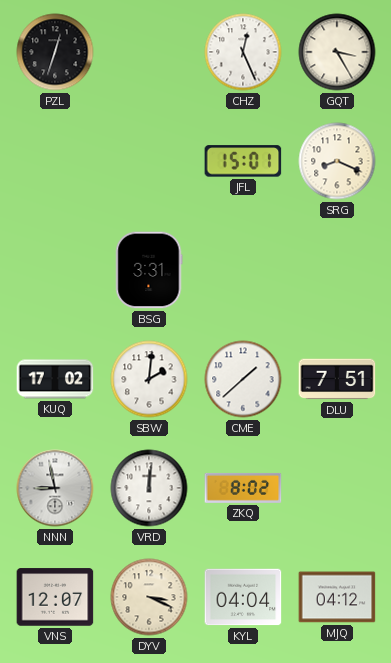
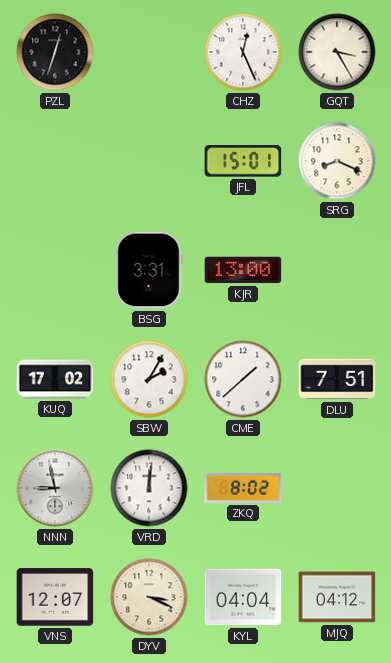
KJR: none -> 13:00 (243, 270)
SBW: 2:01 -> 2:05 (149, 379)
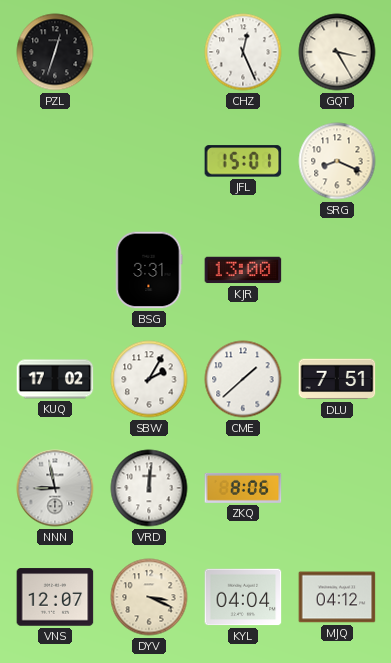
ZKQ: 8:02 -> 8:06 (243, 488)
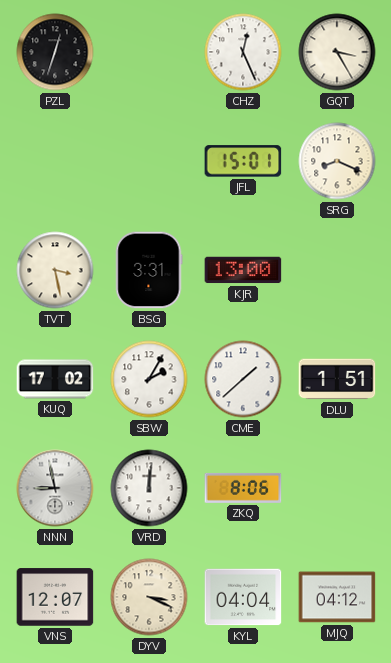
TVT: none -> 3:28 (55, 270)
DLU: 7:51 -> 1:51 (337, 379)
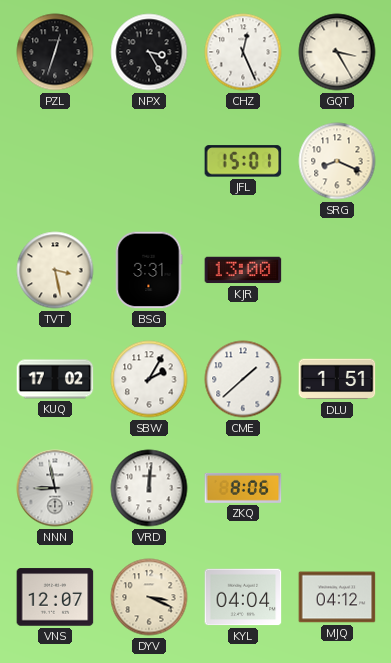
NPX: none -> 3:25 (149, 52)
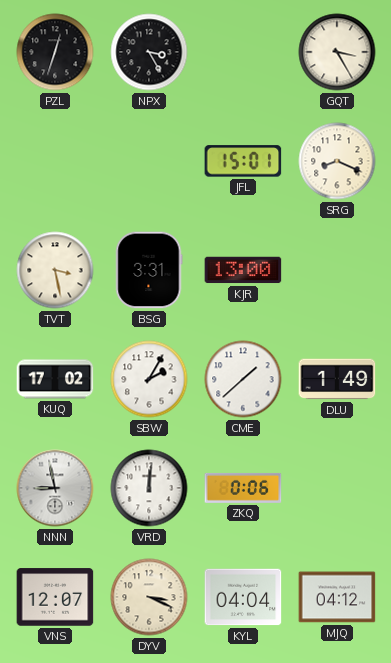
CHZ: 12:26 -> none (243, 52)
DLU: 1:51 -> 1:49 (337, 379)
ZKQ: 8:06 -> 0:06 (243, 488)
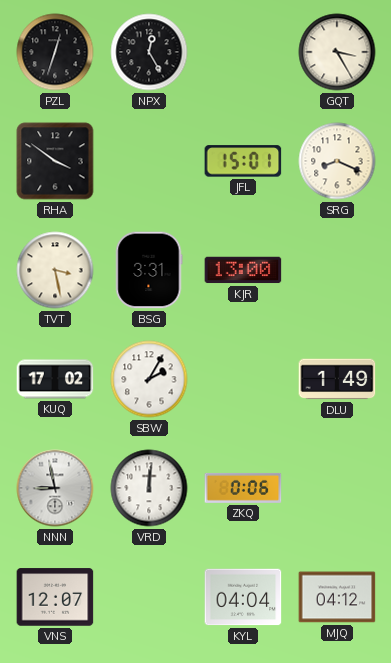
NPX: 3:25 -> 12:25 (149, 52)
RHA: none -> 3:51 (55, 161)
CME: 1:38 -> none (243, 379)
DYV: 3:19 -> none (149, 597)
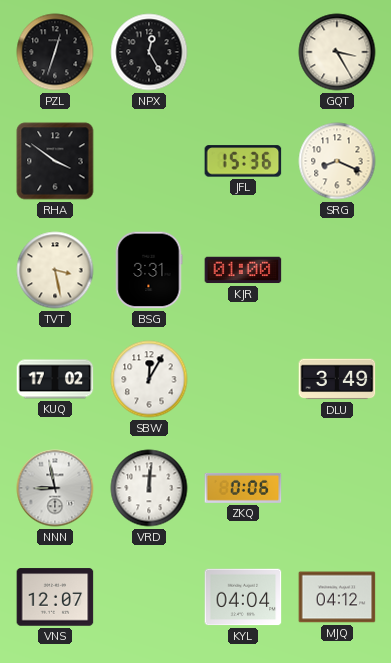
JFL: 15:01 -> 15:36 (243, 161)
KJR: 13:00 -> 01:00 (243, 270)
SBW: 2:05 -> 12:05 (149, 379)
DLU: 1:49 -> 3:49 (337, 379)
